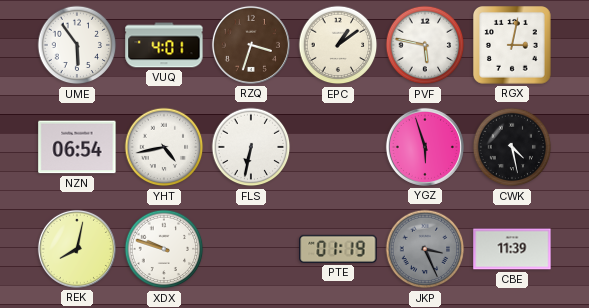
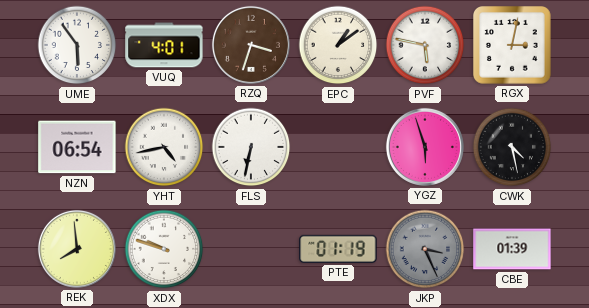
REK: 8:02 -> 7:59 (77, 249)
CBE: 11:39 -> 01:39 (512, 249)
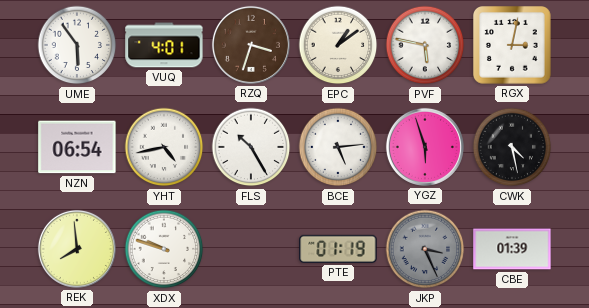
FLS: 6:32 -> 10:25 (251, 147)
BCE: none -> 5:14 (338, 147)
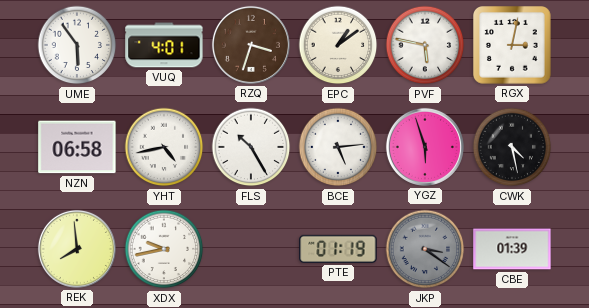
NZN: 06:54 -> 06:58 (77, 147)
XDX: 9:48 -> 9:43 (164, 249)
JKP: 3:26 -> 3:21 (425, 249)
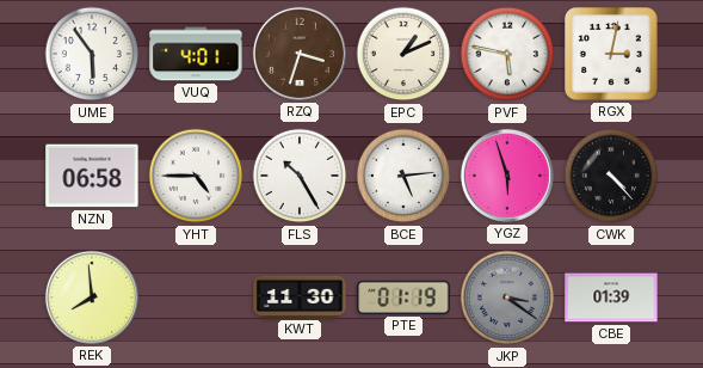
EPC: 1:09 -> 1:11 (403, 54)
YHT: 4:43 -> 4:45 (196, 176)
CWK: 4:28 -> 4:23 (611, 176)
XDX: 9:43 -> none (164, 249)
KWT: none -> 11:30 (300, 296)
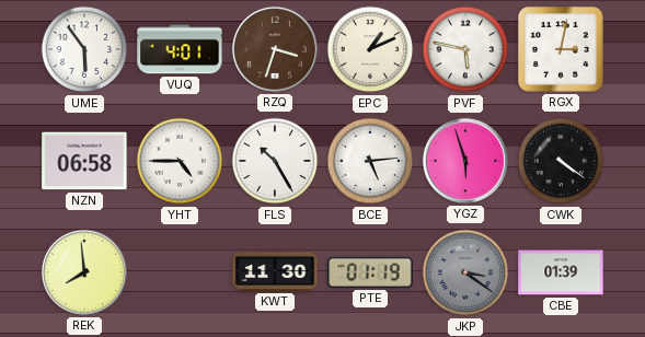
CWK: 4:23 -> 4:21 (561, 161)
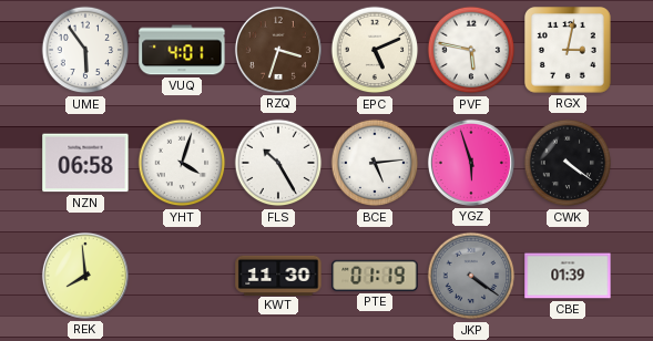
EPC: 1:11 -> 5:11 (375, 50)
YHT: 4:45 -> 4:03 (182, 163)
JKP: 3:21 -> 4:21 (471, 276)
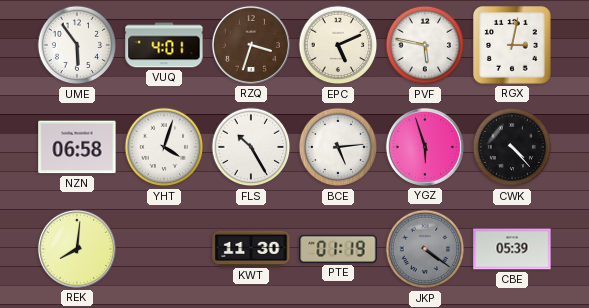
CWK: 4:21 -> 4:23 (512, 147)
REK: 7:59 -> 8:01 (77, 249)
CBE: 01:39 -> 05:39 (512, 249)
